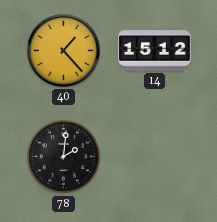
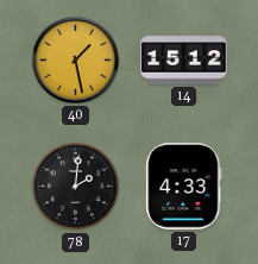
40: 1:23 -> 1:28 (76, 61)
17: none -> 4:33 (184, 187)
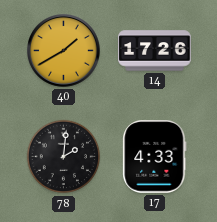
40: 1:28 -> 1:40 (64, 51)
14: 15:12 -> 17:26 (155, 51)
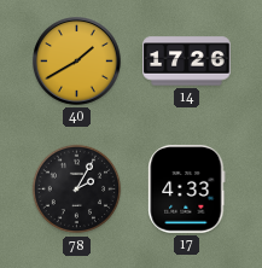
78: 2:01 -> 2:05 (77, 190)
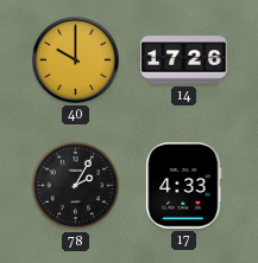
40: 1:40 -> 10:00 (76, 60)
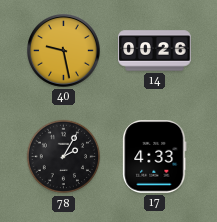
40: 10:00 -> 9:28 (64, 51)
14: 17:26 -> 00:26 (155, 51)
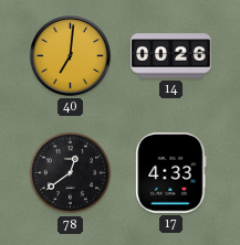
40: 9:28 -> 7:01 (71, 56)
78: 2:05 -> 12:39 (71, 173)
